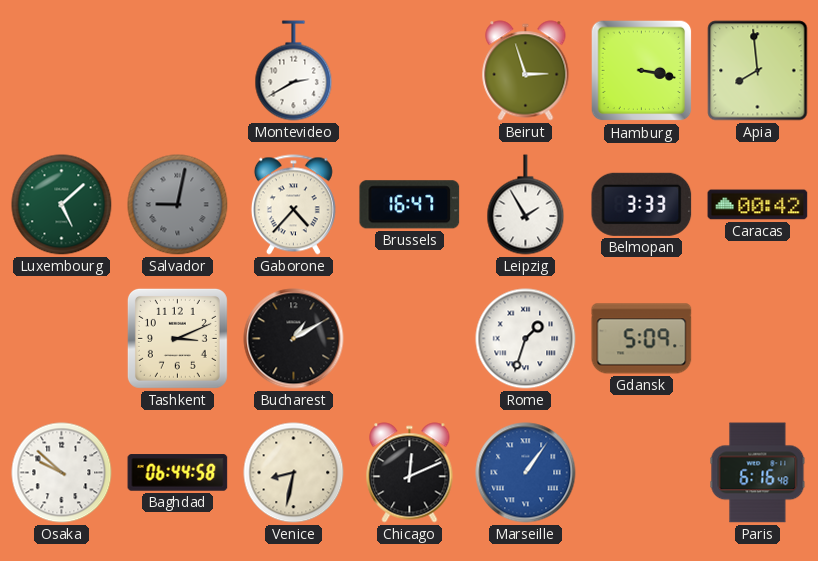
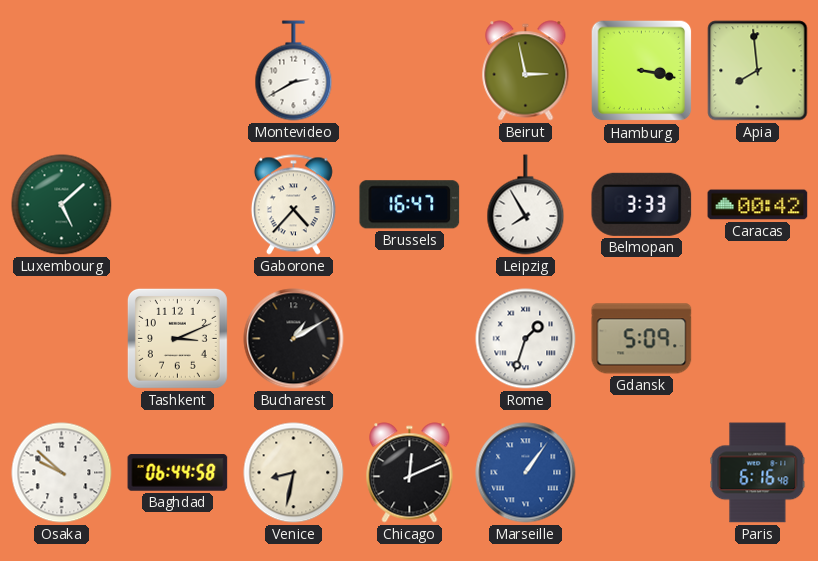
Beirut: 2:57 -> 2:58 (526, 71)
Salvador: 9:02 -> none (178, 205)
Leipzig: 1:55 -> 7:55 (526, 205)
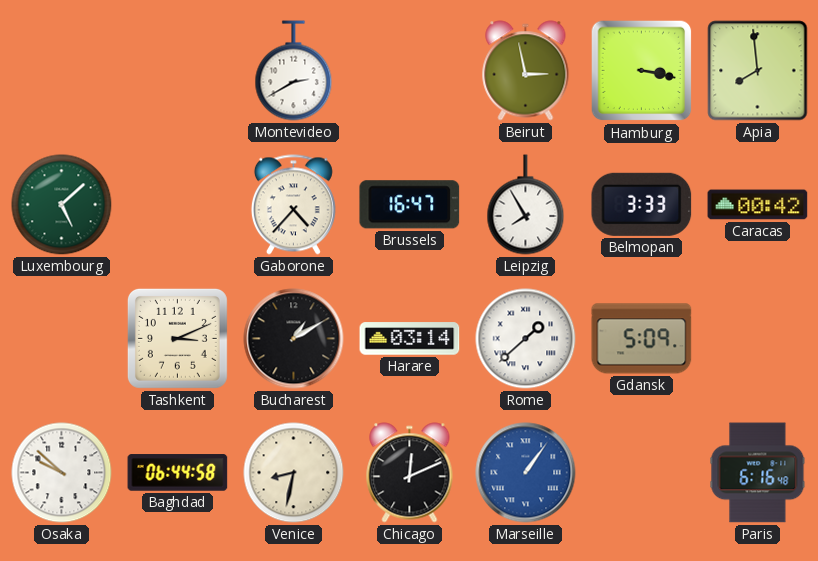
Harare: none -> 03:14 (410, 339)
Rome: 1:33 -> 1:38 (526, 339)
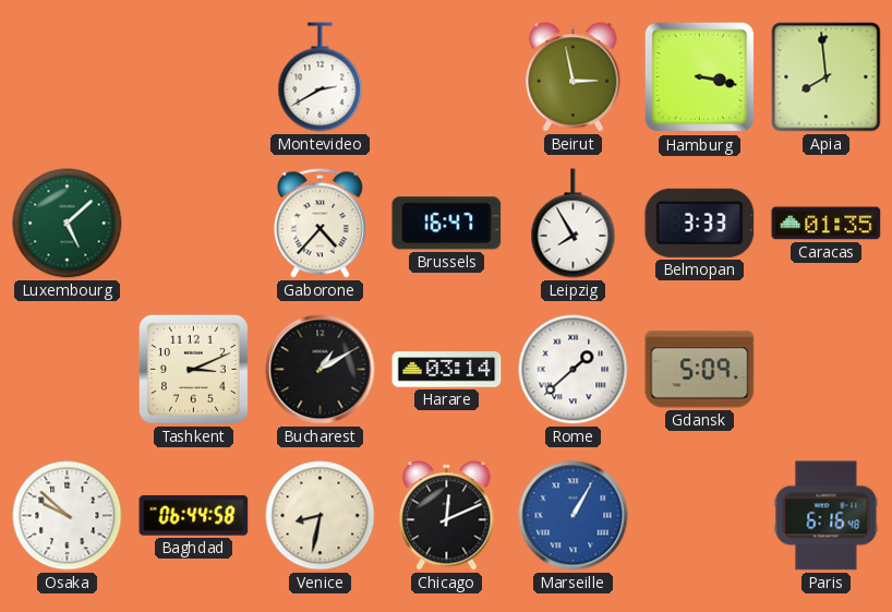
Caracas: 00:42 -> 01:35 (827, 224)
Marseille: 1:06 -> 1:05 (574, 516)
